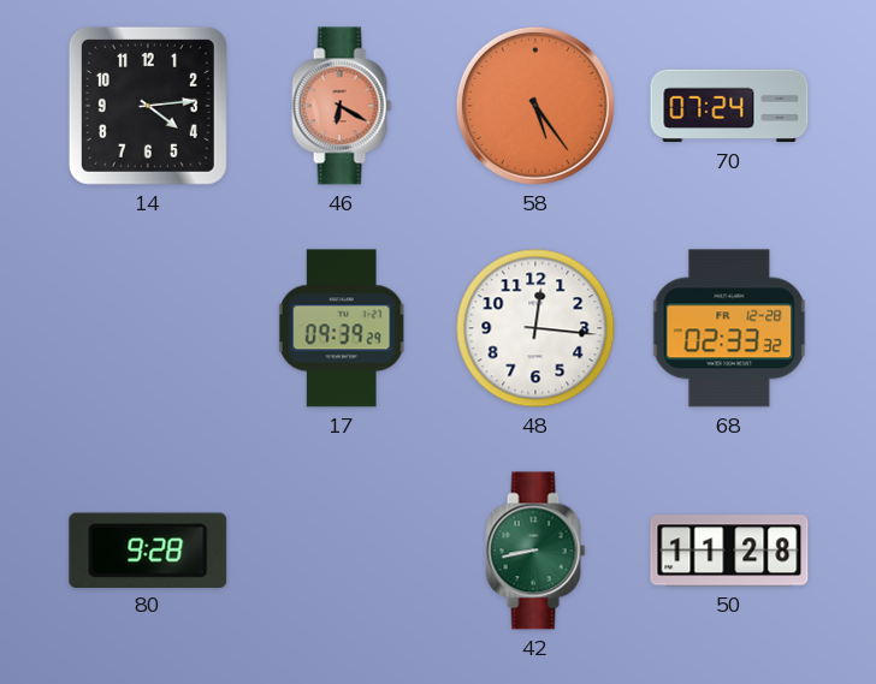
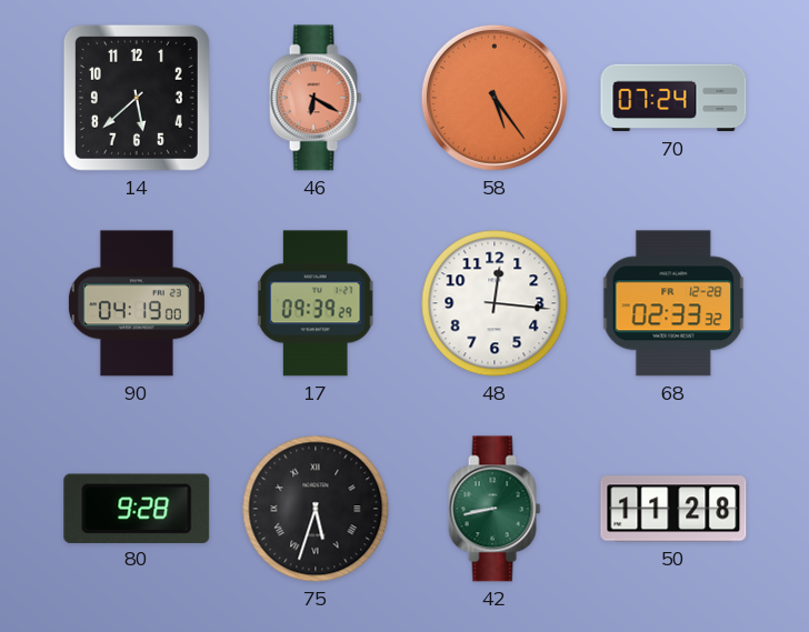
14: 4:14 -> 5:38 (137, 98)
90: none -> 04:19 (137, 303)
75: none -> 5:33 (316, 509)
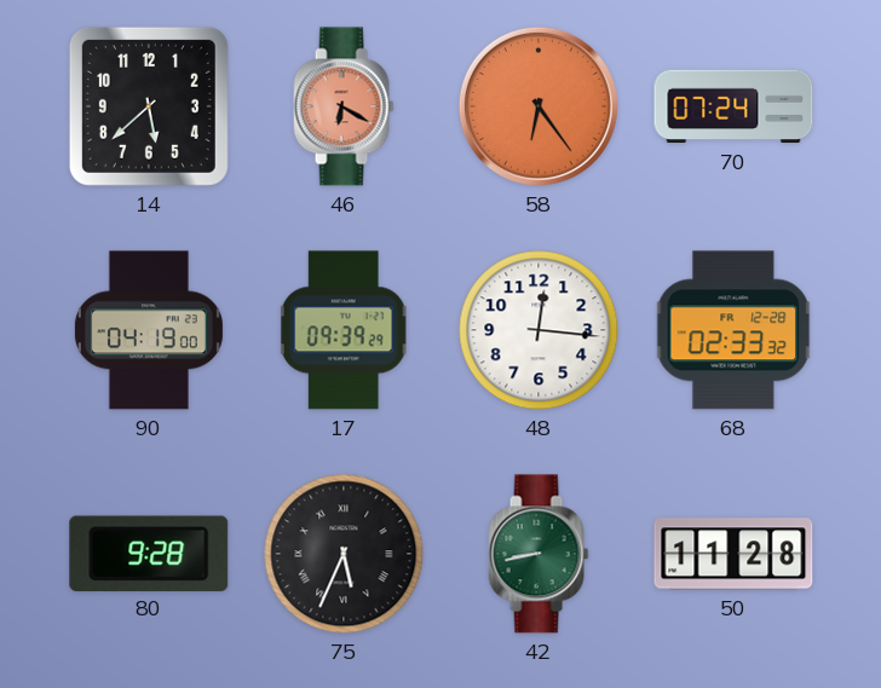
58: 5:24 -> 6:24 (539, 106)
75: 5:33 -> 5:34 (344, 554)
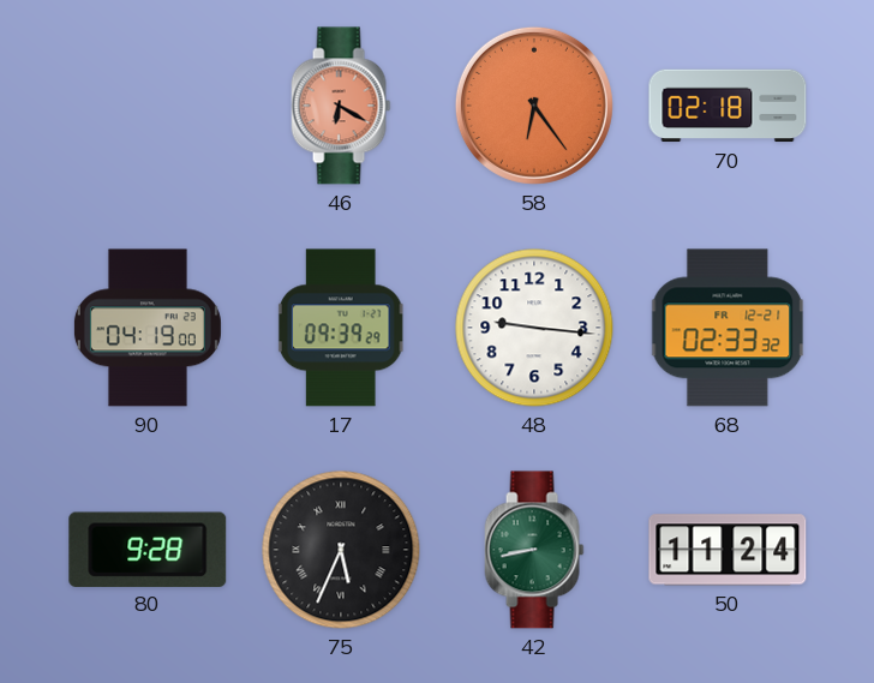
14: 5:38 -> none (149, 106)
70: 07:24 -> 02:18 (728, 106)
48: 12:16 -> 9:16 (534, 328)
68 date: FR 12-28 -> FR 12-21 (728, 328)
50: 11:28 -> 11:24 (728, 550)
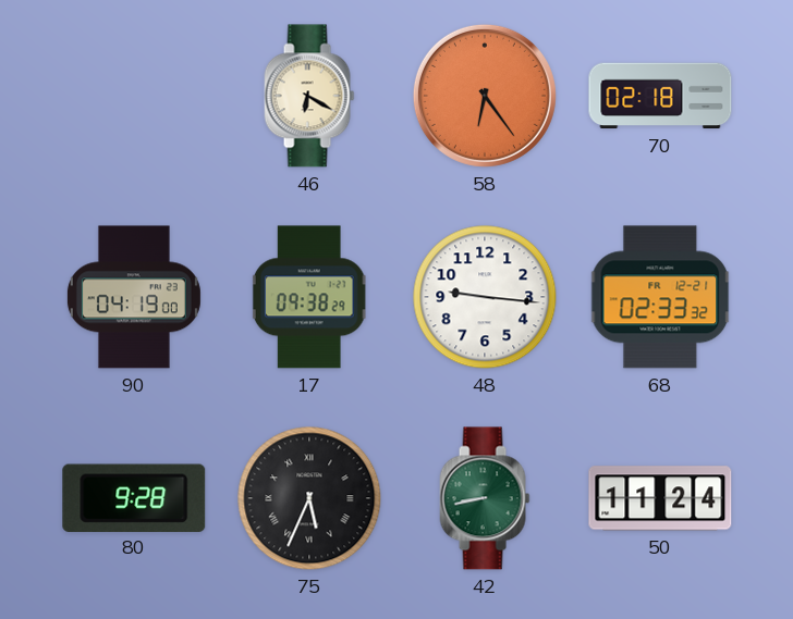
46 dial: salmon -> cream (309, 96)
17: 09:39 -> 09:38 (309, 297)
